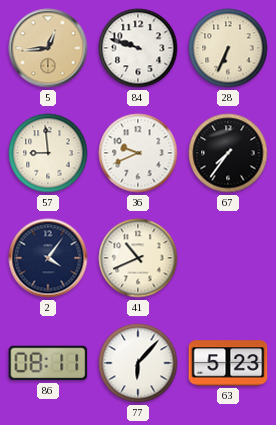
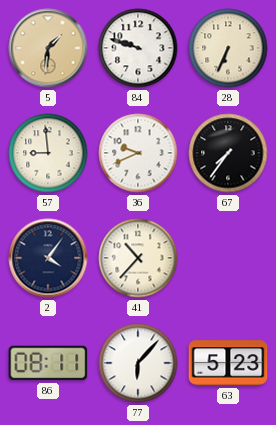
5: 12:44 -> 1:31 (48, 48)
41: 10:41 -> 10:37 (138, 258)
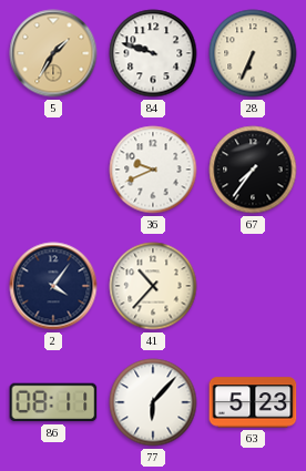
5: 1:31 -> 1:35 (53, 53)
57: 8:59 -> none (48, 153)
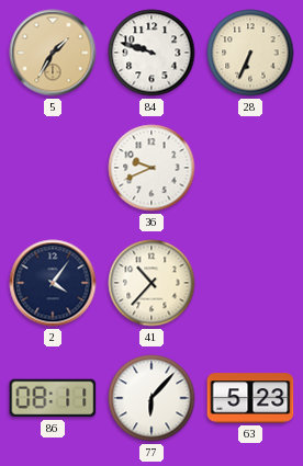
67: 7:36 -> none (253, 170)
